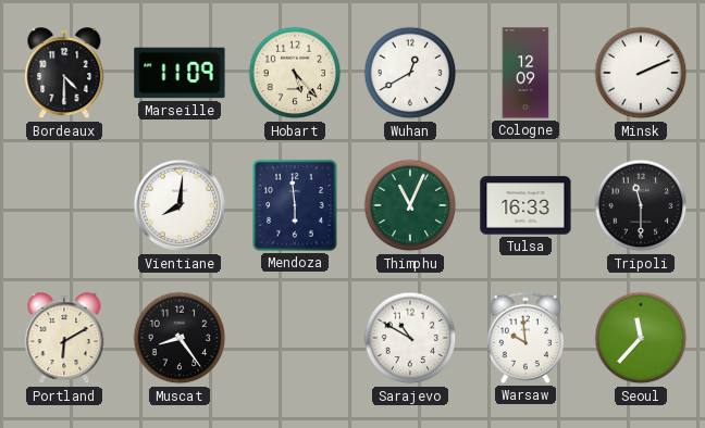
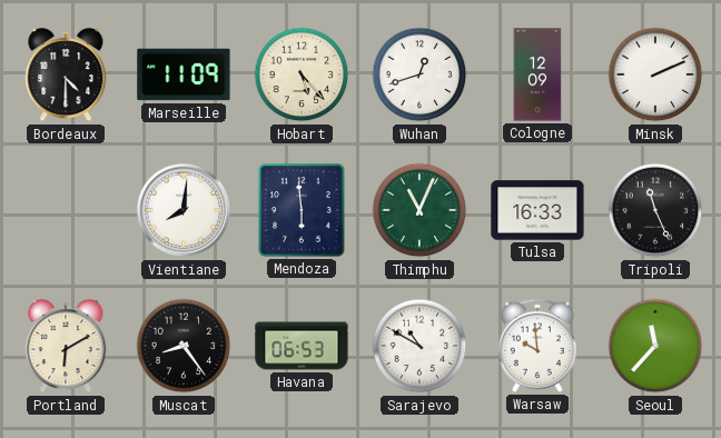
Wuhan: 12:40 -> 12:42 (419, 74)
Tripoli: 11:30 -> 11:26 (655, 210)
Havana: none -> 06:53 (302, 346)
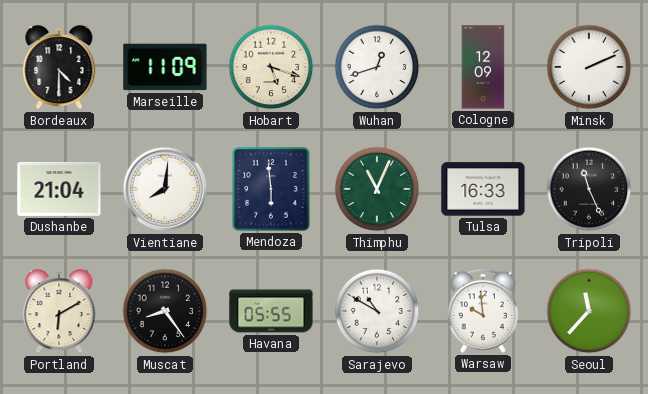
Hobart: 5:23 -> 5:18 (271, 67)
Dushanbe: none -> 21:04 (59, 189)
Havana: 06:53 -> 05:55 (271, 311)
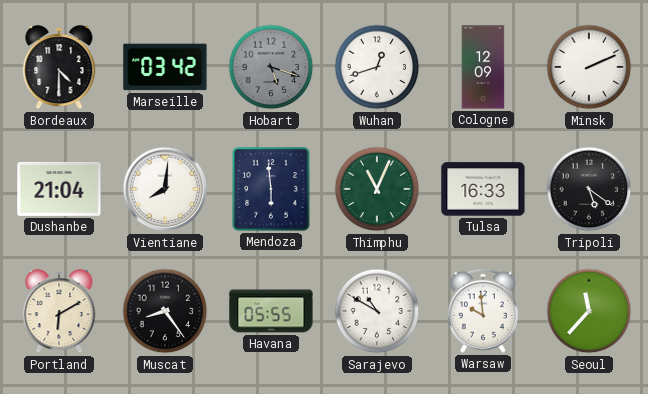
Marseille: 11:09 -> 03:42 (165, 67)
Hobart dial: cream -> grey (271, 67)
Tripoli: 11:26 -> 5:21 (589, 189)
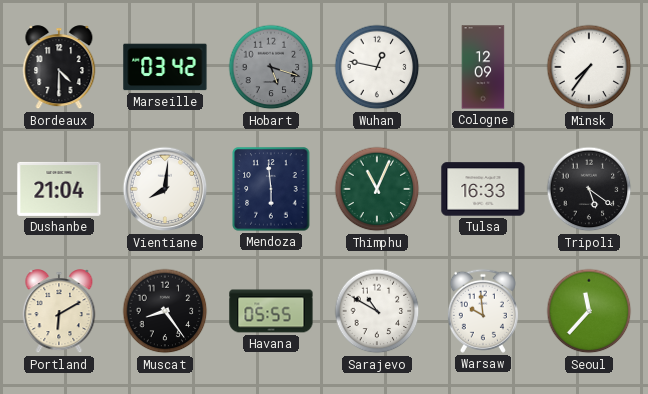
Wuhan: 12:42 -> 12:47 (377, 67)
Minsk: 2:11 -> 7:36 (589, 67)
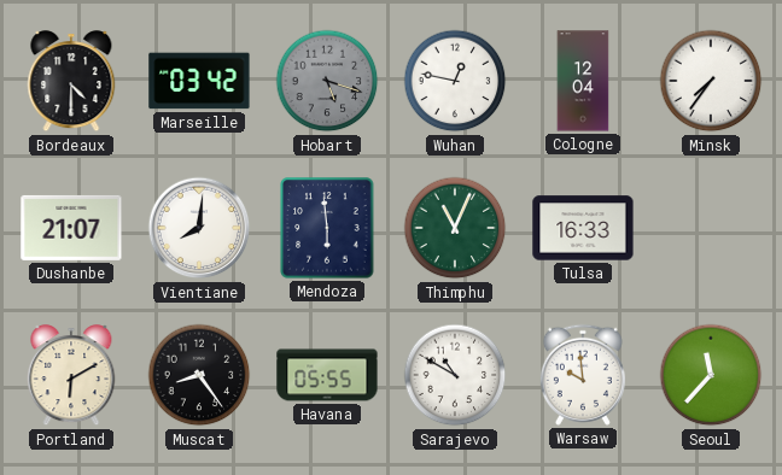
Cologne: 12:09 -> 12:04 (583, 81)
Dushanbe: 21:04 -> 21:07 (71, 228)
Tripoli: 5:21 -> none (589, 189)
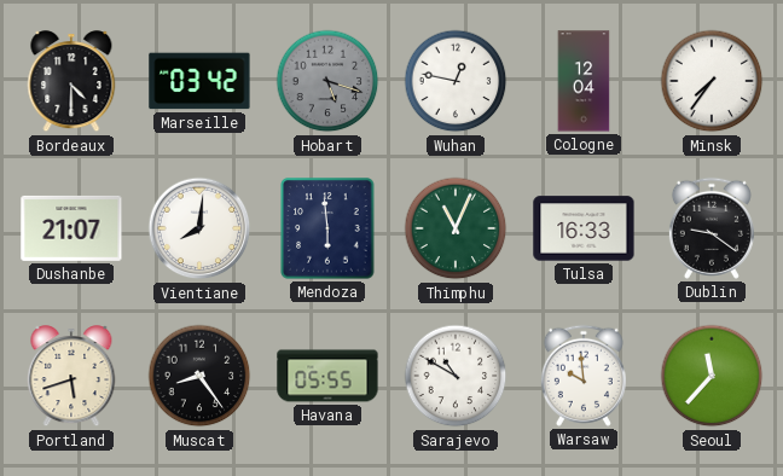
Dublin: none -> 9:21 (712, 228)
Portland: 6:10 -> 5:42 (71, 377)
